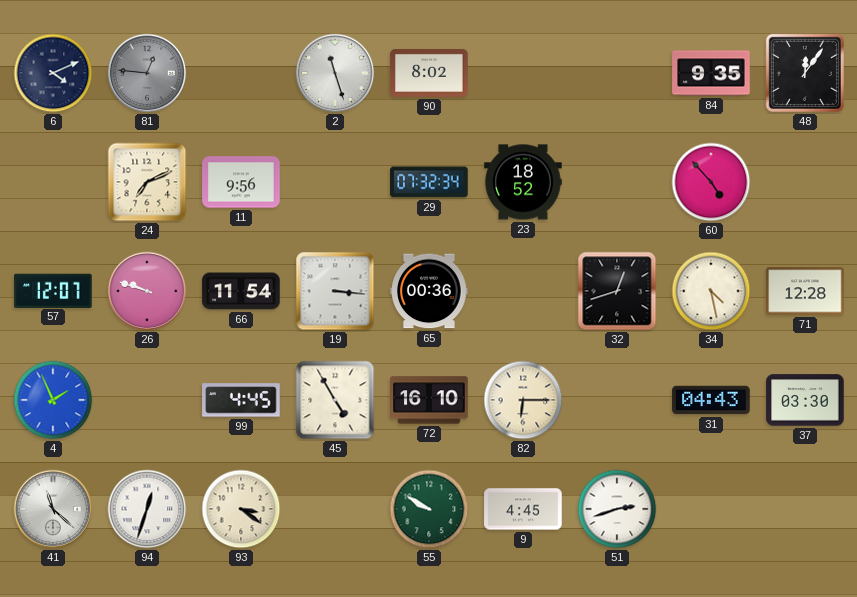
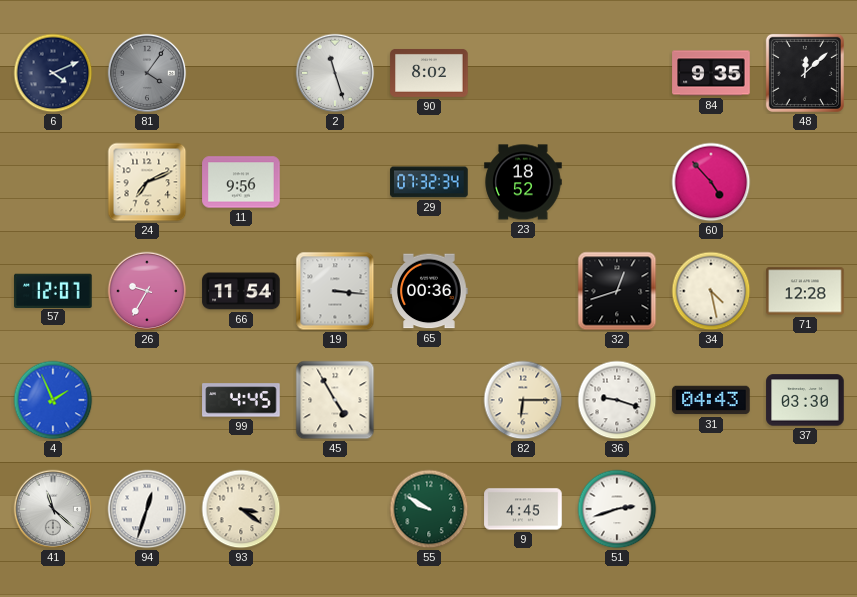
81: 12:46 -> 4:06 (147, 73)
48: 12:06 -> 12:08 (805, 73)
26: 9:48 -> 9:35 (147, 291)
72: 16:10 -> none (429, 400)
36: none -> 9:18 (617, 400)
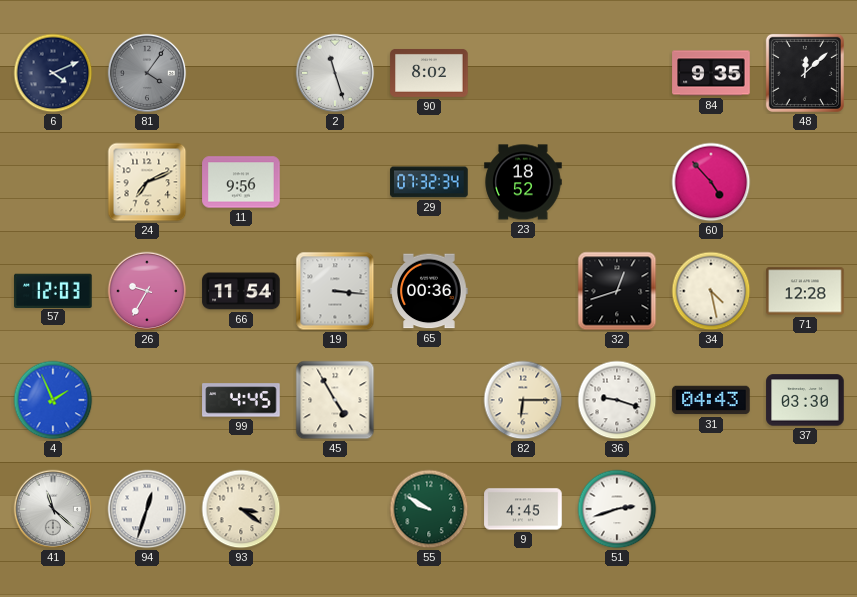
57: 12:07 -> 12:03 (53, 290)
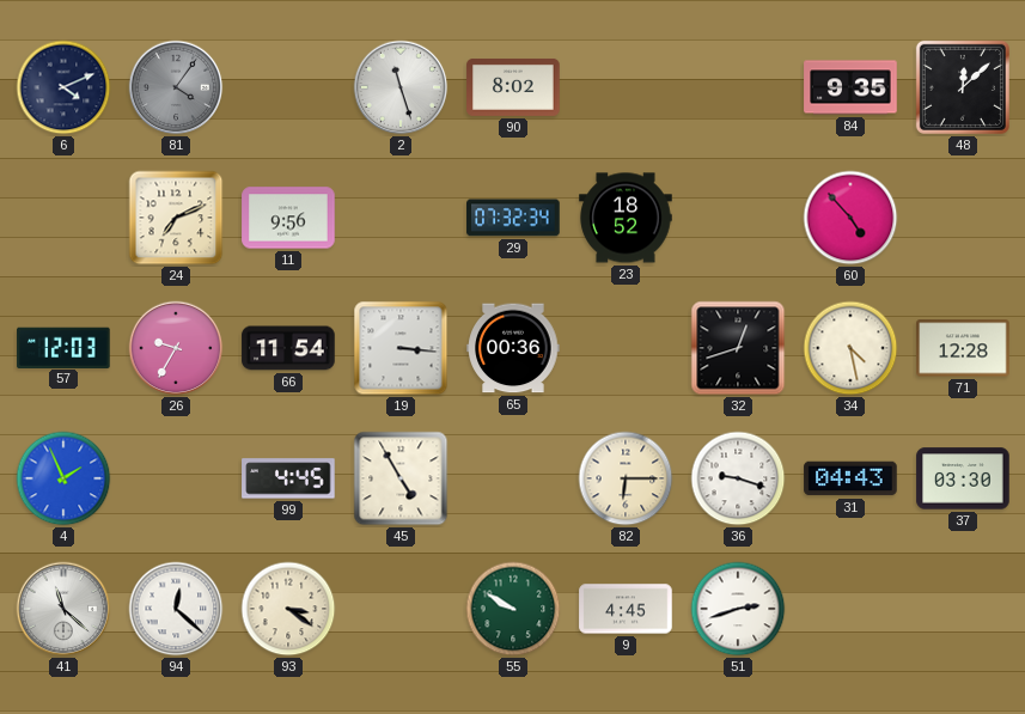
94: 12:33 -> 12:22 (176, 609)
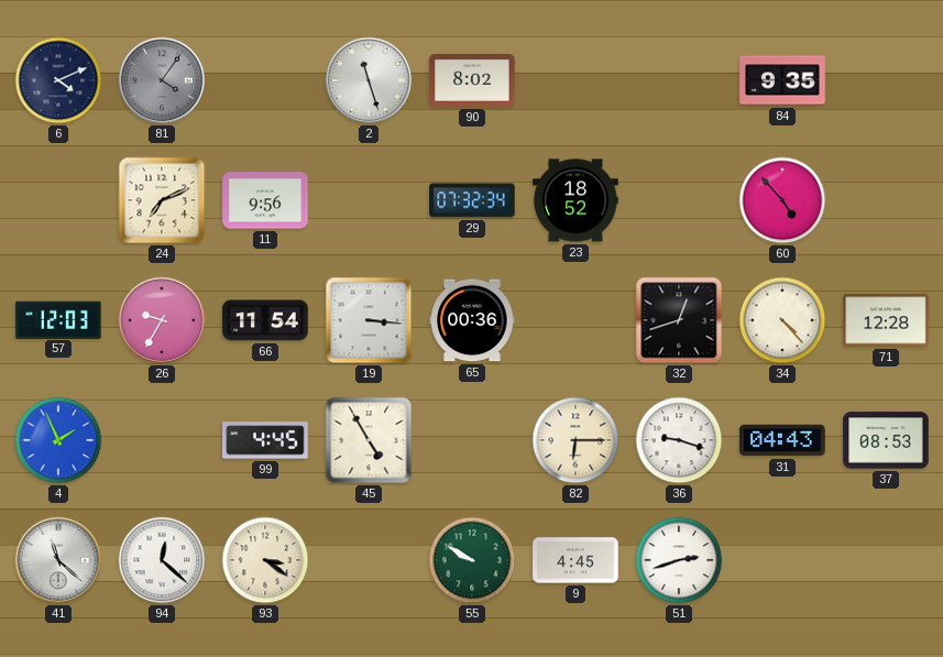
48: 12:08 -> none (963, 87)
34: 4:28 -> 4:23 (782, 320)
37: 03:30 -> 08:53 (886, 440)
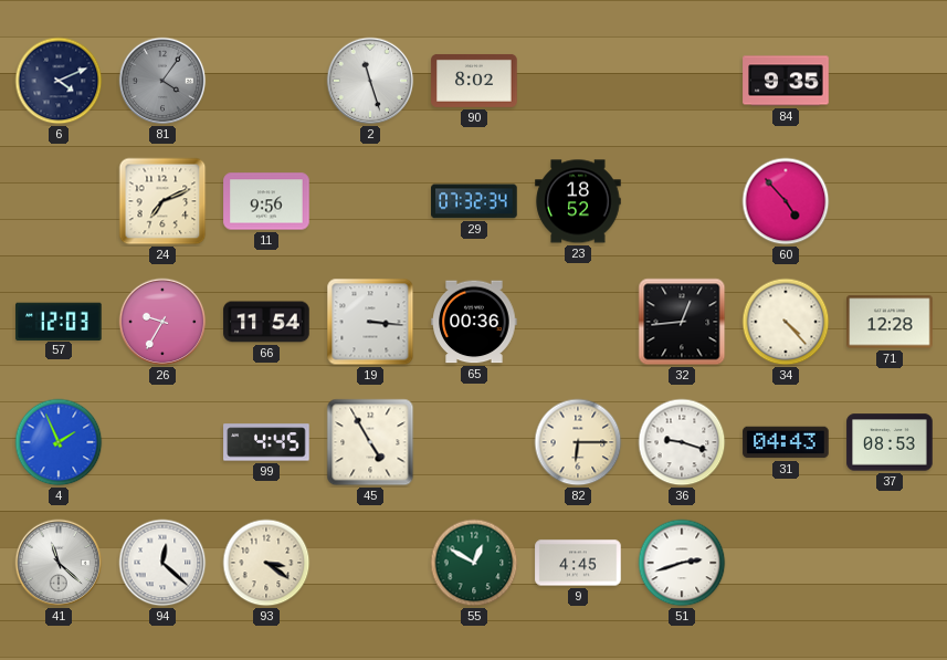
32: 12:42 -> 12:44 (682, 322)
55: 9:50 -> 12:50 (474, 563)
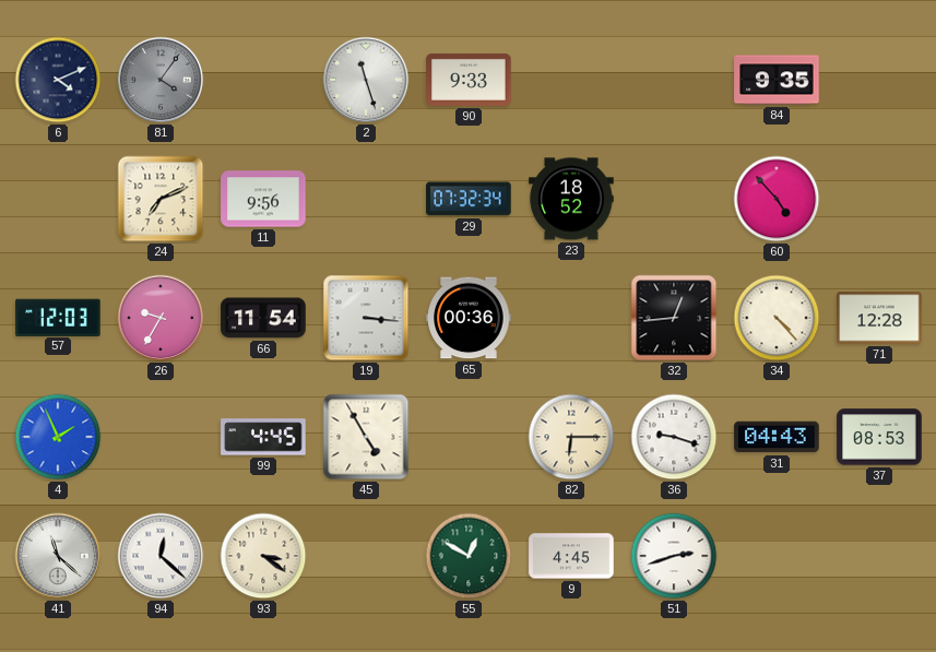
90: 8:02 -> 9:33 (469, 80)
